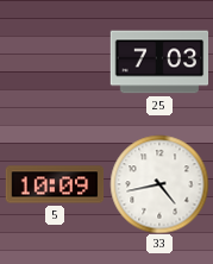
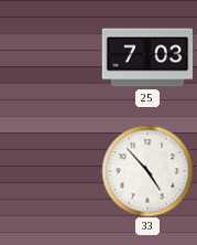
5: 10:09 -> none (55, 184)
33: 4:43 -> 4:53 (147, 171)
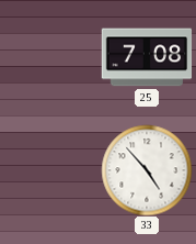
25: 7:03 -> 7:08 (147, 57)
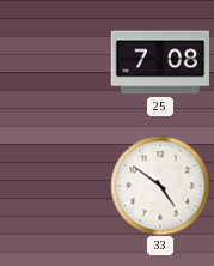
33: 4:53 -> 4:51 (160, 186)
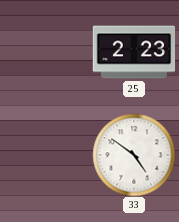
25: 7:08 -> 2:23 (134, 52)
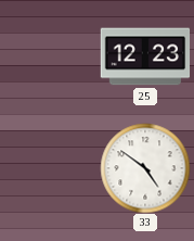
25: 2:23 -> 12:23 (145, 56)
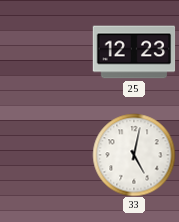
33: 4:51 -> 5:02 (134, 155)
